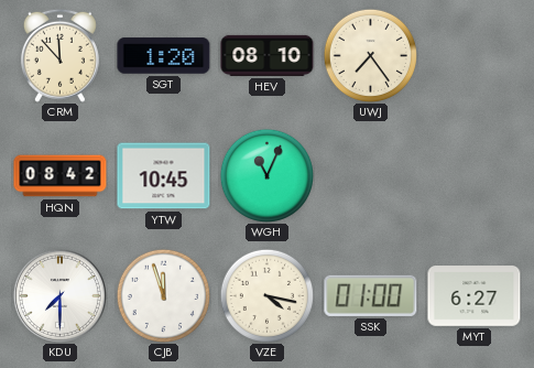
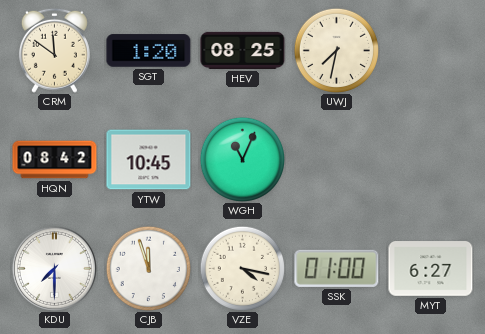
CRM: 11:53 -> 11:51 (54, 50)
HEV: 08:10 -> 08:25 (243, 50)
UWJ: 7:24 -> 7:32 (336, 50)
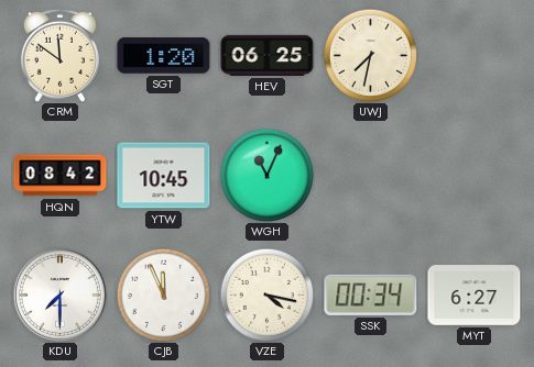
HEV: 08:25 -> 06:25 (268, 55)
CJB: 11:57 -> 11:56 (163, 294)
SSK: 01:00 -> 00:34 (371, 294)
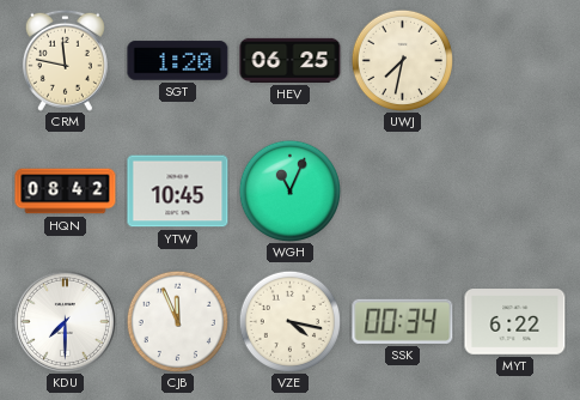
CRM: 11:51 -> 11:47 (65, 60)
MYT: 6:27 -> 6:22 (515, 322)
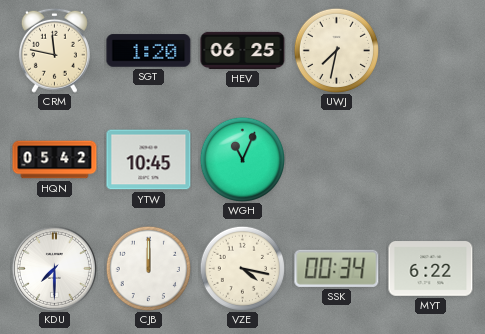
HQN: 08:42 -> 05:42 (55, 160)
CJB: 11:56 -> 12:00 (148, 268)
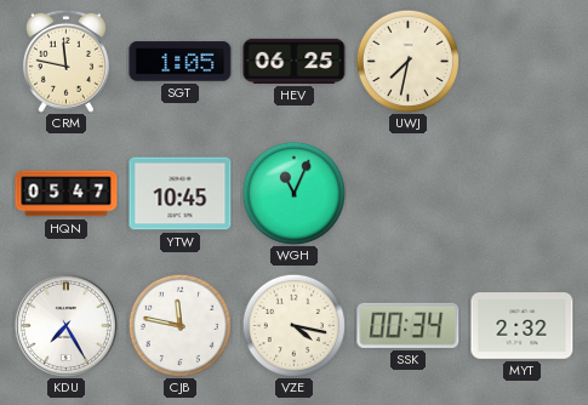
SGT: 1:20 -> 1:05 (181, 62)
HQN: 05:42 -> 05:47 (67, 194)
KDU: 7:30 -> 7:25 (65, 325)
CJB: 12:00 -> 11:47 (179, 325)
MYT: 6:22 -> 2:32 (523, 326)
